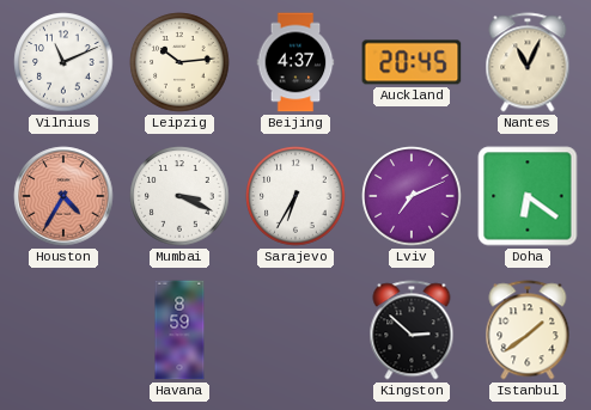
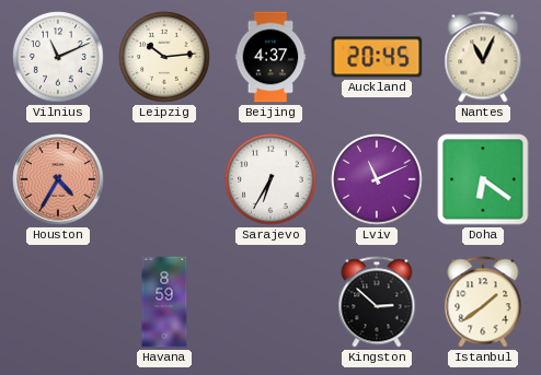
Mumbai: 3:19 -> none (179, 196)
Lviv: 7:11 -> 11:11 (377, 179)
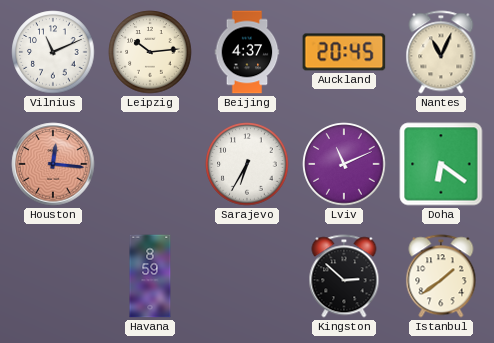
Houston: 4:35 -> 12:16 (53, 164)
